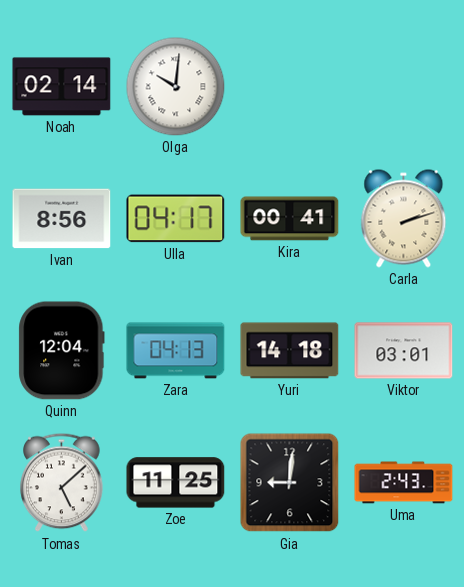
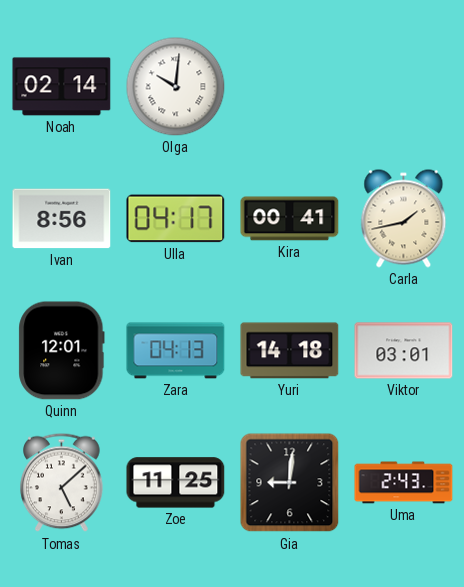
Carla: 2:12 -> 1:43 (404, 219)
Quinn: 12:04 -> 12:01 (62, 351)
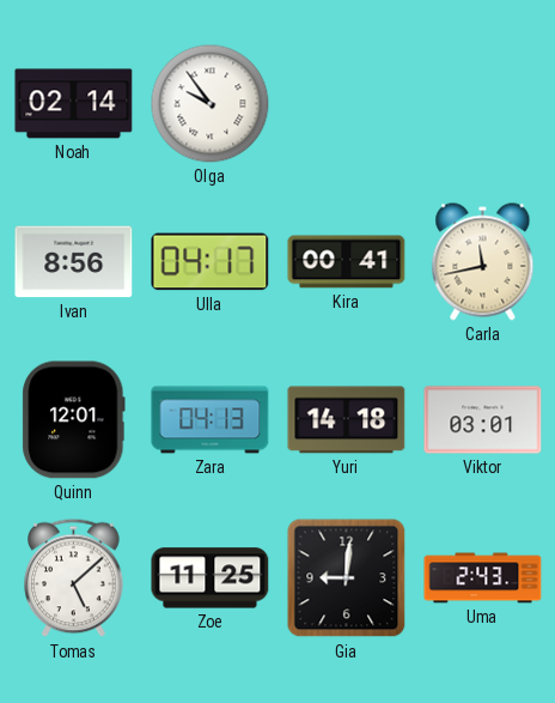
Olga: 10:01 -> 9:54 (211, 104)
Carla: 1:43 -> 11:43 (483, 262)
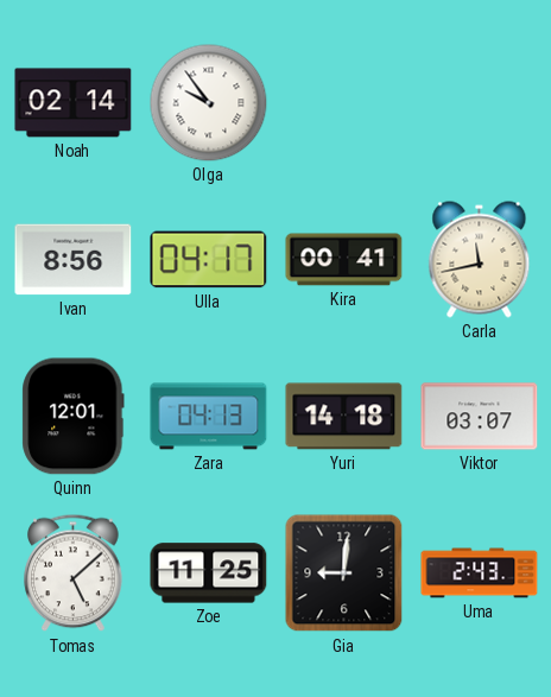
Viktor: 03:01 -> 03:07 (480, 417)
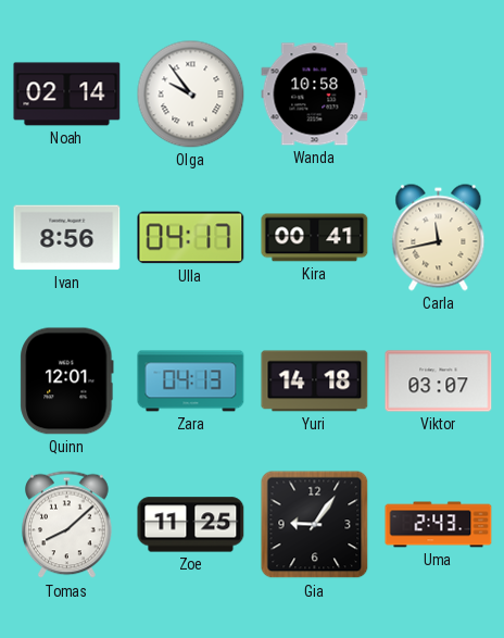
Wanda: none -> 10:58 (315, 95)
Tomas: 5:08 -> 8:08 (67, 525)
Gia: 9:01 -> 9:06 (315, 525)
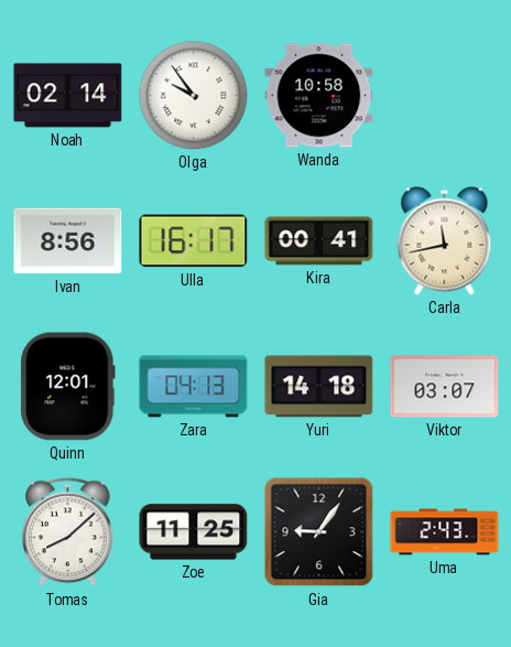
Ulla: 04:17 -> 16:17 (194, 241)
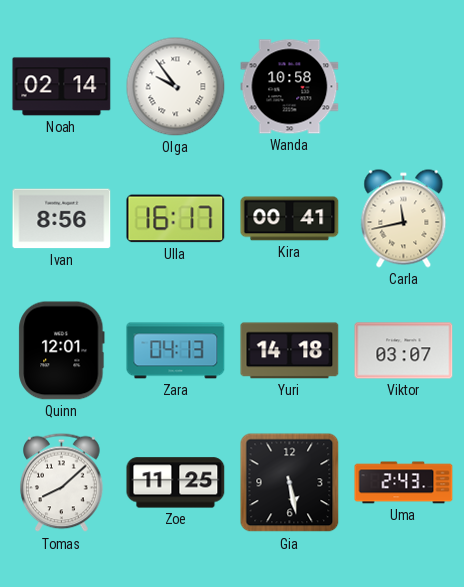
Gia: 9:06 -> 5:28 (290, 483)
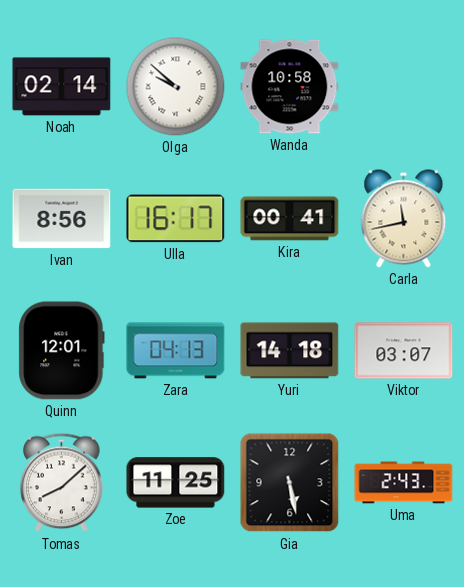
Olga: 9:54 -> 9:52 (176, 87)
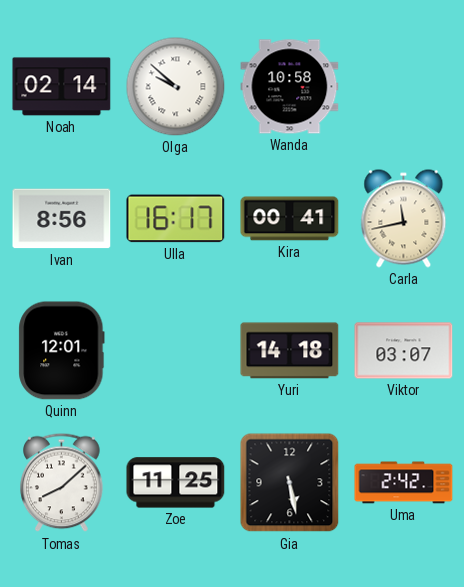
Zara: 04:13 -> none (176, 351)
Uma: 2:43 -> 2:42 (404, 483)
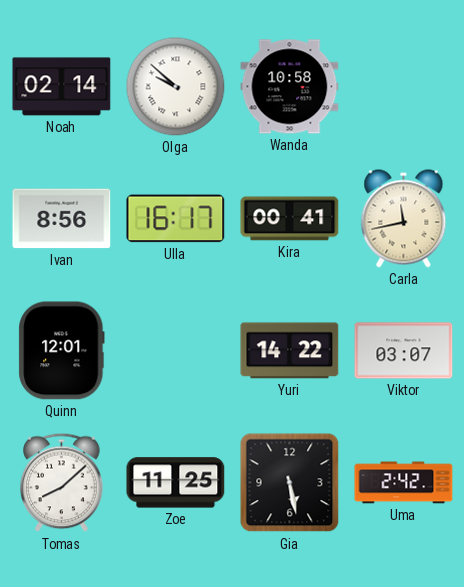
Yuri: 14:18 -> 14:22 (290, 351)
